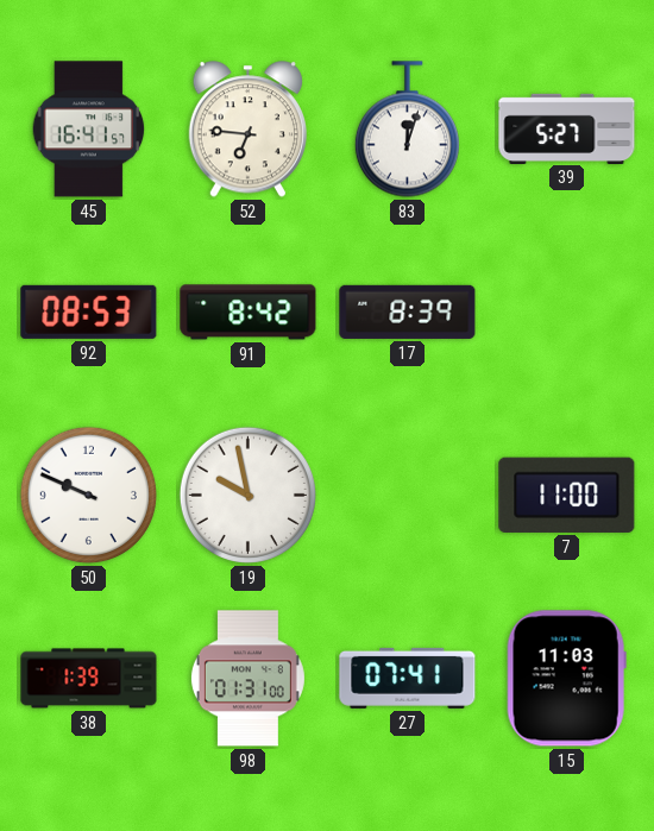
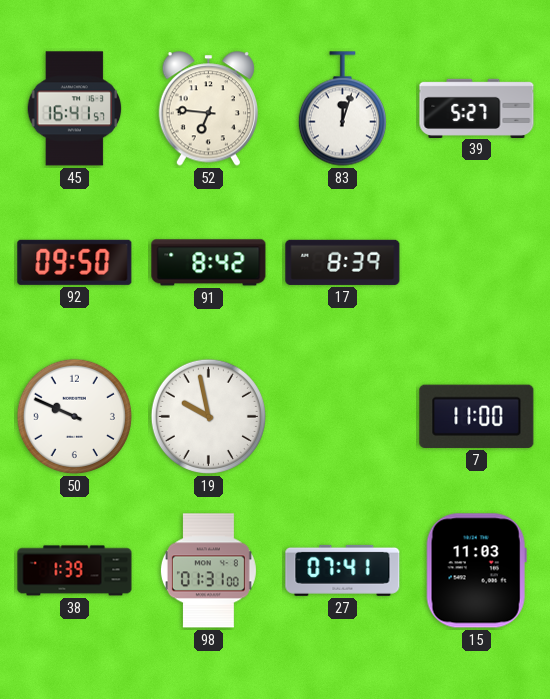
92: 08:53 -> 09:50 (75, 262)
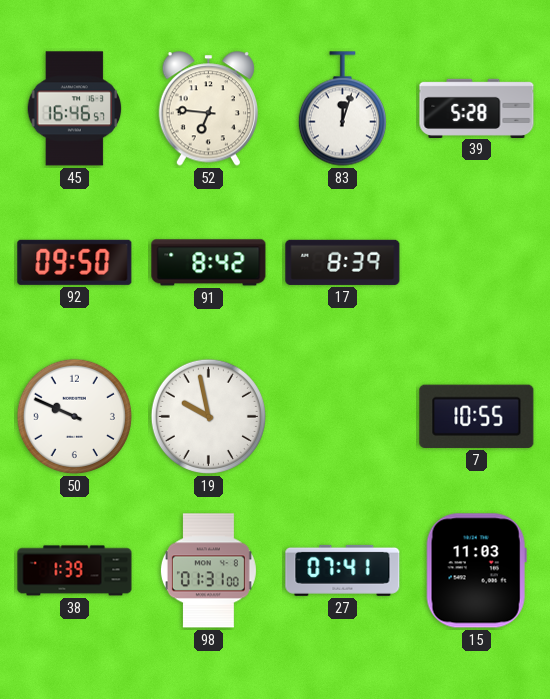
45: 16:41 -> 16:46 (75, 109)
39: 5:27 -> 5:28 (477, 108)
7: 11:00 -> 10:55 (477, 416)
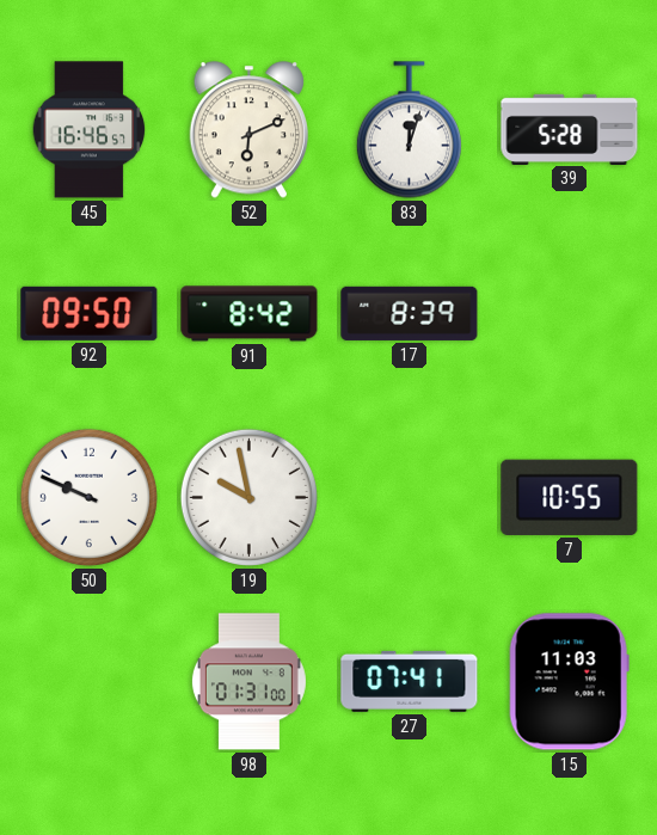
52: 6:46 -> 6:11 (248, 130)
38: 1:39 -> none (75, 571)
